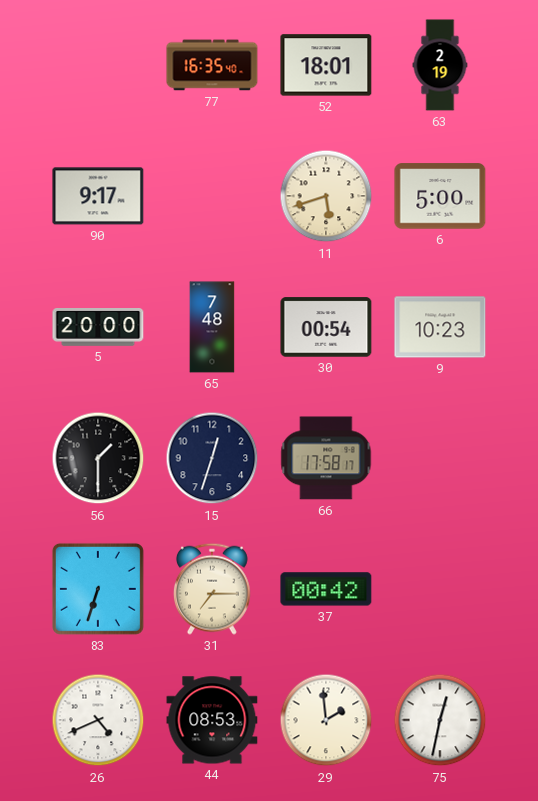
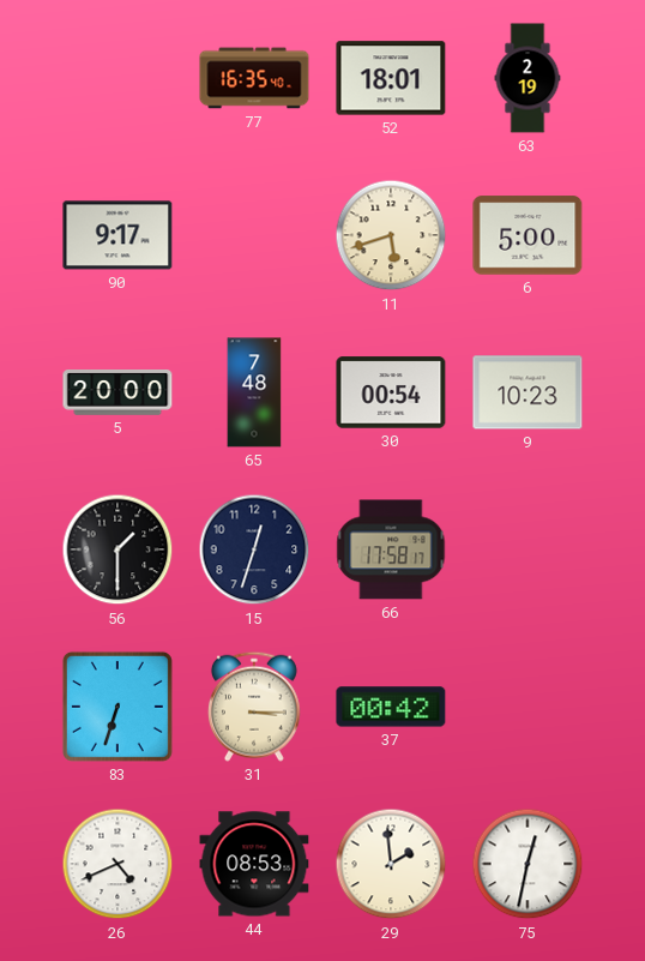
31: 7:15 -> 3:15 (254, 707)
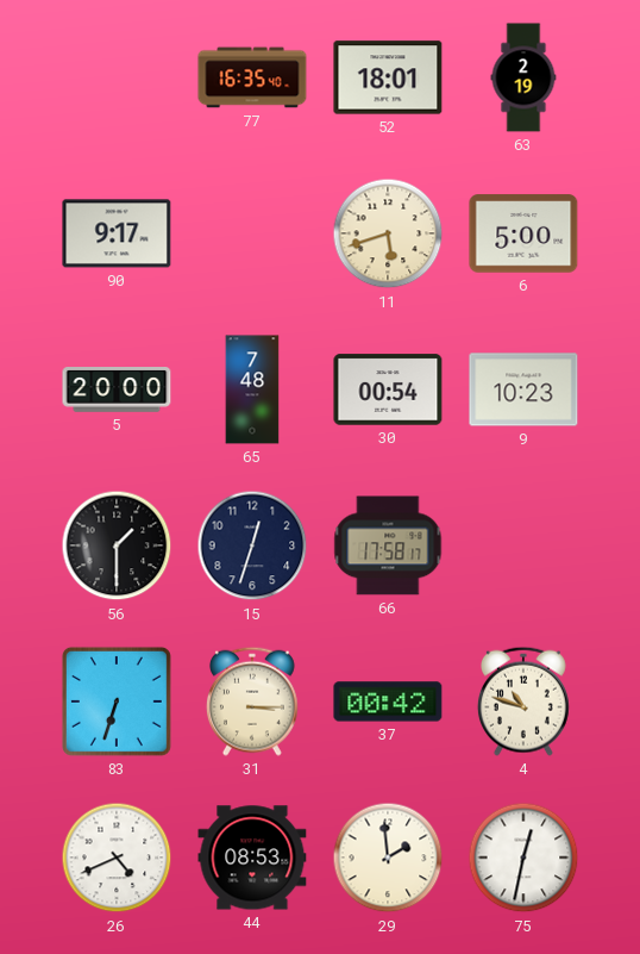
4: none -> 10:48 (523, 702)
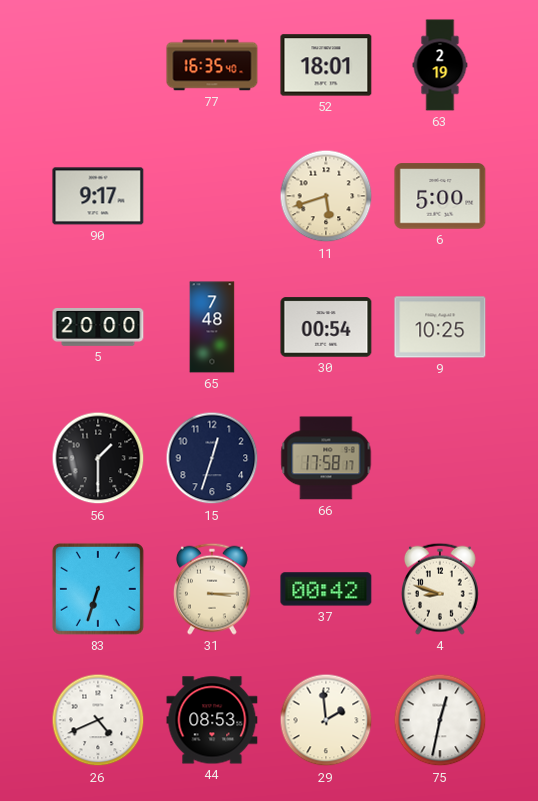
9: 10:23 -> 10:25 (440, 327)
4: 10:48 -> 8:48 (440, 589)
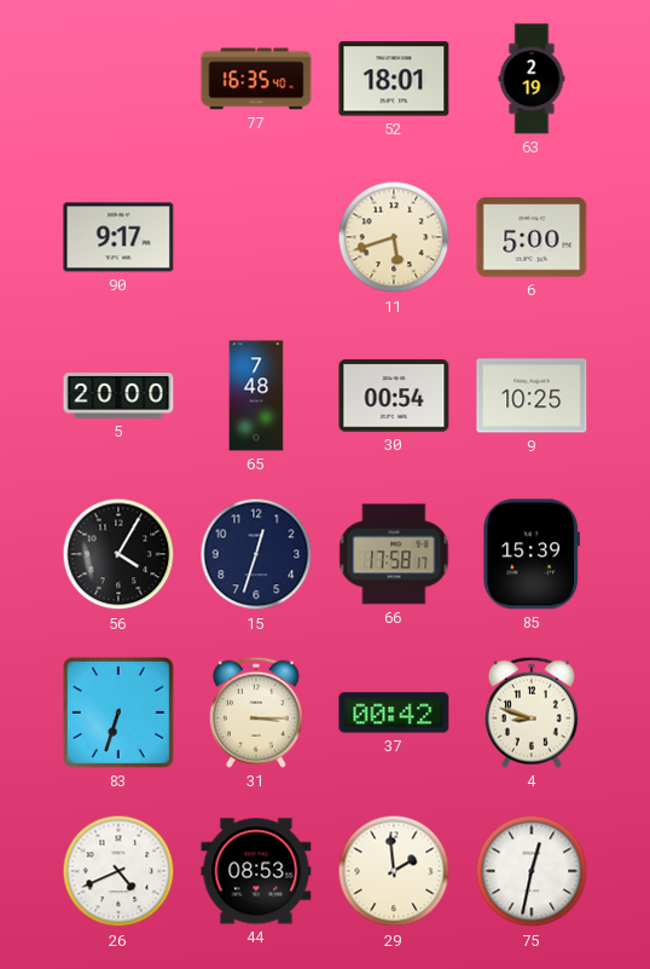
56: 1:30 -> 4:05 (118, 554)
85: none -> 15:39 (532, 554)
